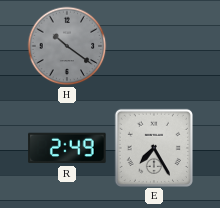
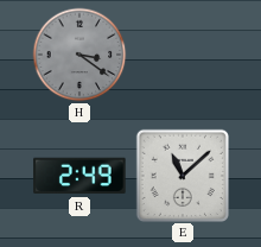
H: 10:21 -> 3:21 (79, 55)
E: 7:25 -> 11:08 (182, 175)
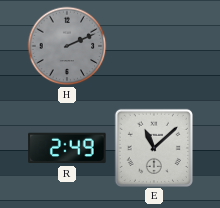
H: 3:21 -> 2:11 (67, 46)
